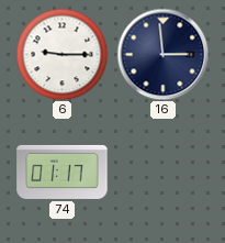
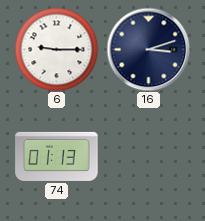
16: 2:59 -> 3:12 (148, 49)
74: 01:17 -> 01:13 (57, 156)
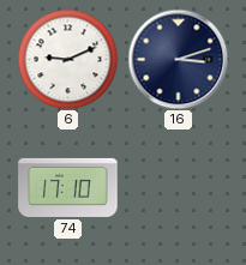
6: 9:15 -> 9:11 (67, 59)
74: 01:13 -> 17:10 (68, 187)
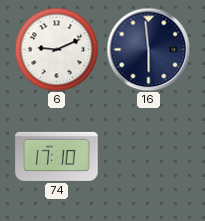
16: 3:12 -> 5:59 (148, 49)
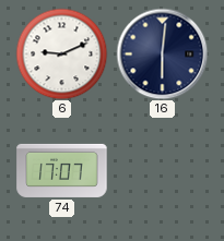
16: 5:59 -> 6:01 (162, 53)
74: 17:10 -> 17:07 (62, 170)
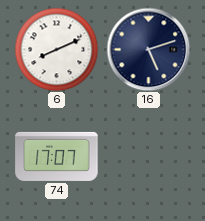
6: 9:11 -> 8:11 (56, 49)
16: 6:01 -> 5:12 (148, 49)
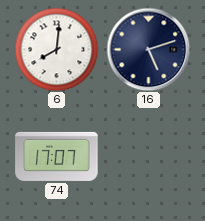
6: 8:11 -> 8:01 (56, 49)
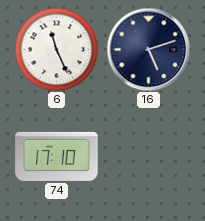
6: 8:01 -> 11:26 (56, 49)
74: 17:07 -> 17:10 (57, 156)
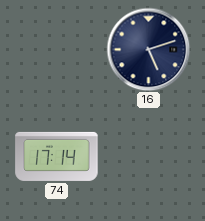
6: 11:26 -> none (56, 49)
74: 17:10 -> 17:14 (57, 156)
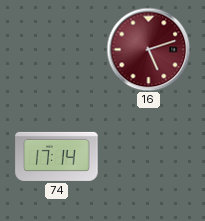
16 dial: navy -> burgundy (148, 49)
